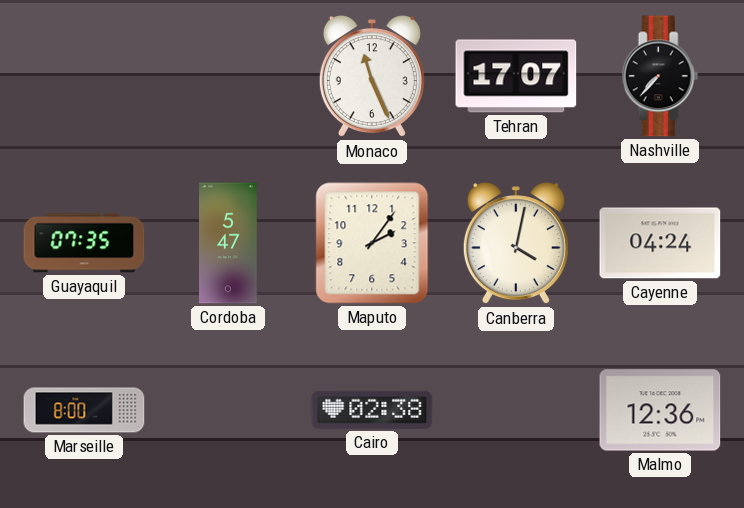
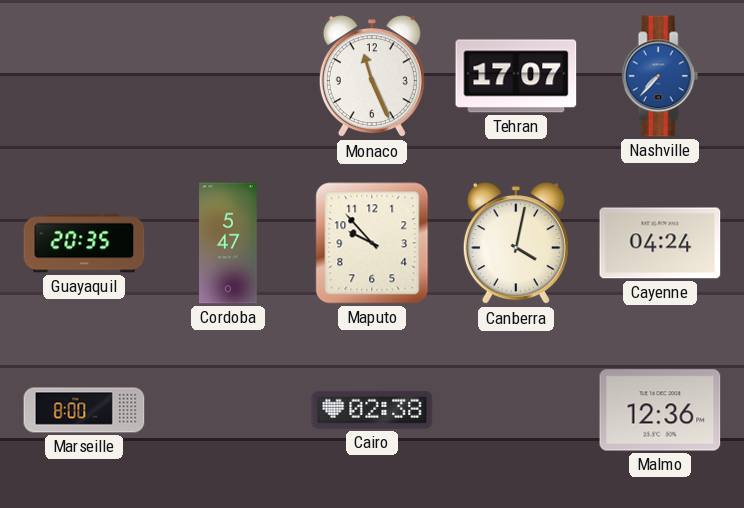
Nashville dial: black -> blue (660, 76)
Guayaquil: 07:35 -> 20:35 (84, 243)
Maputo: 2:06 -> 9:53 (372, 243)
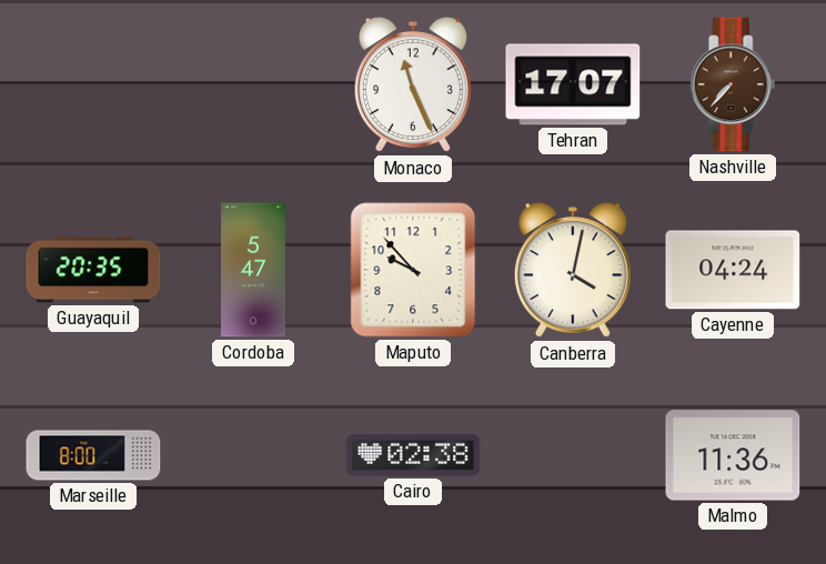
Nashville dial: blue -> brown (733, 84)
Malmo: 12:36 -> 11:36 (733, 455)
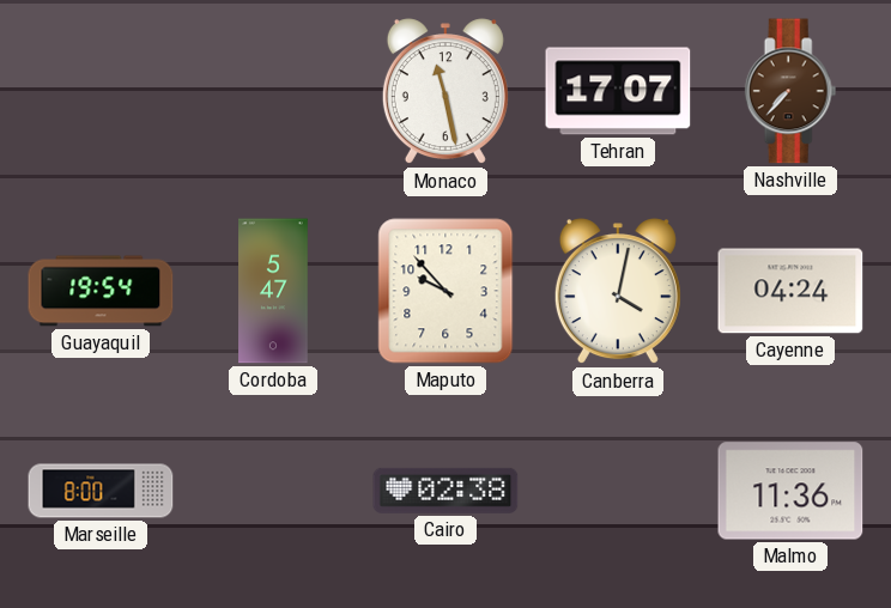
Monaco: 11:26 -> 11:28 (445, 92)
Guayaquil: 20:35 -> 19:54 (101, 291)
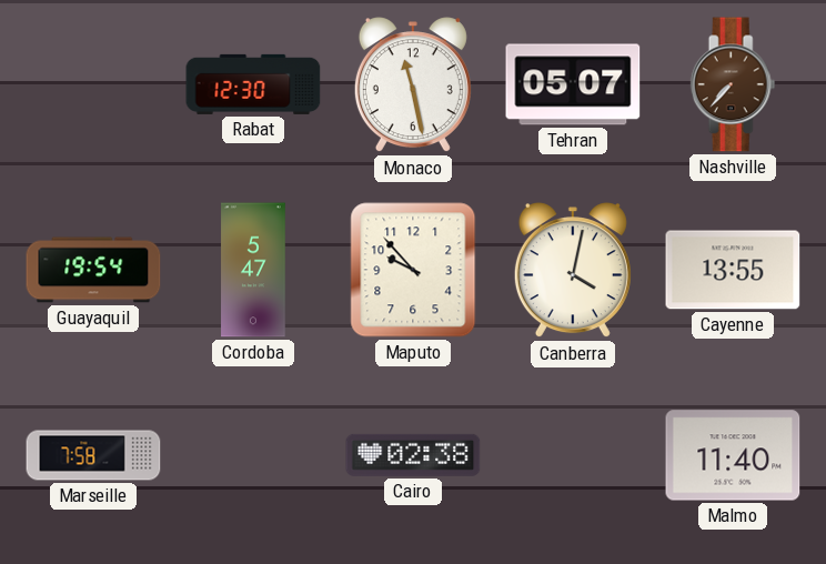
Rabat: none -> 12:30 (253, 84)
Tehran: 17:07 -> 05:07 (573, 84)
Cayenne: 04:24 -> 13:55 (733, 270)
Marseille: 8:00 -> 7:58 (93, 455)
Malmo: 11:36 -> 11:40 (733, 455)
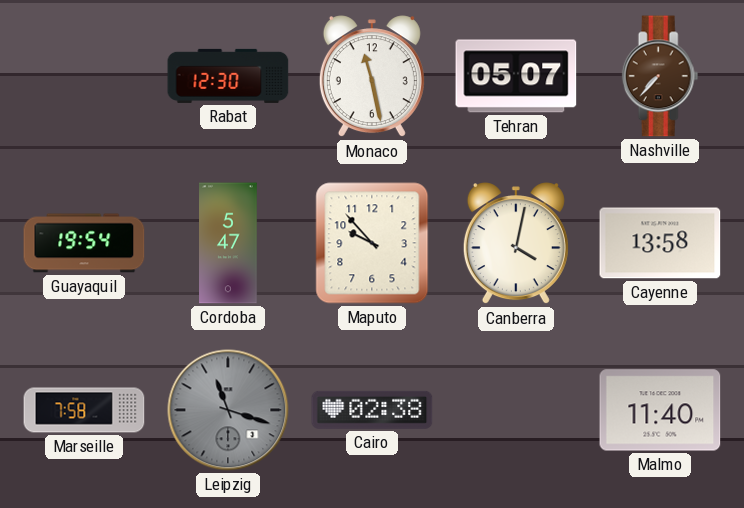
Cayenne: 13:55 -> 13:58 (660, 243)
Leipzig: none -> 11:18 (228, 410)
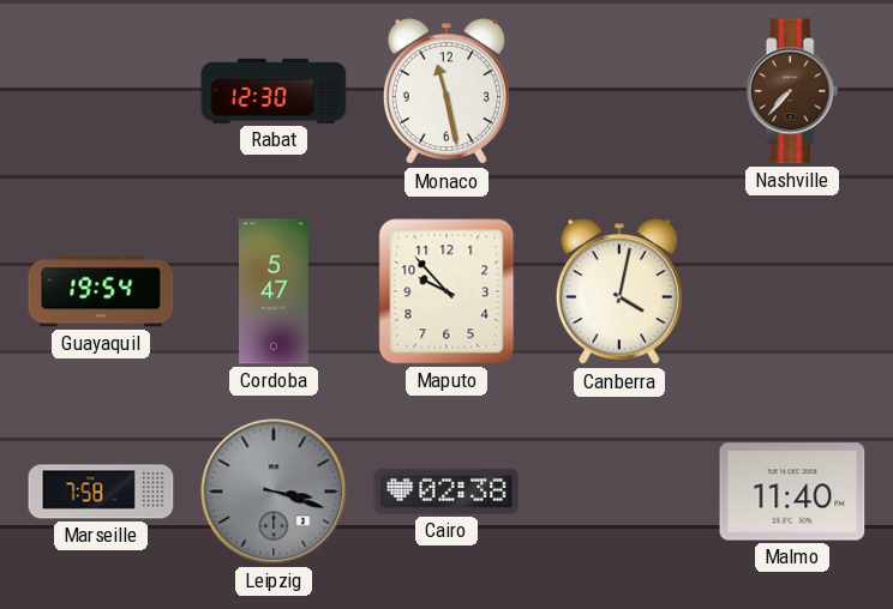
Tehran: 05:07 -> none (516, 76)
Cayenne: 13:58 -> none (660, 243)
Leipzig: 11:18 -> 3:18 (274, 492)
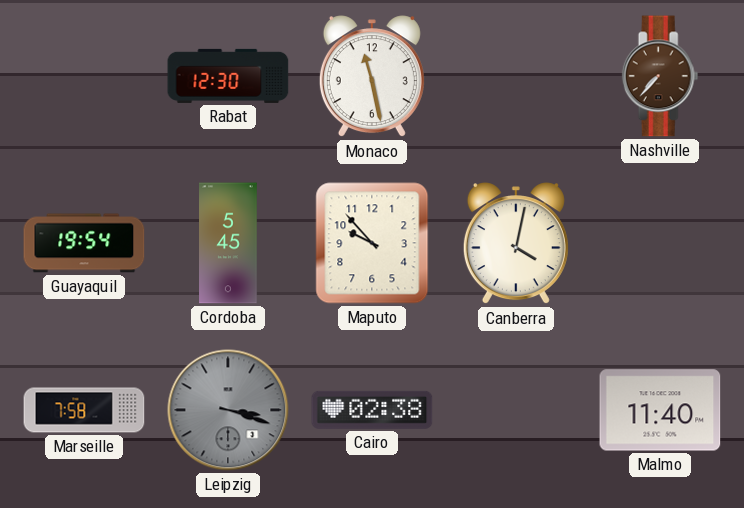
Cordoba: 5:47 -> 5:45 (228, 243)
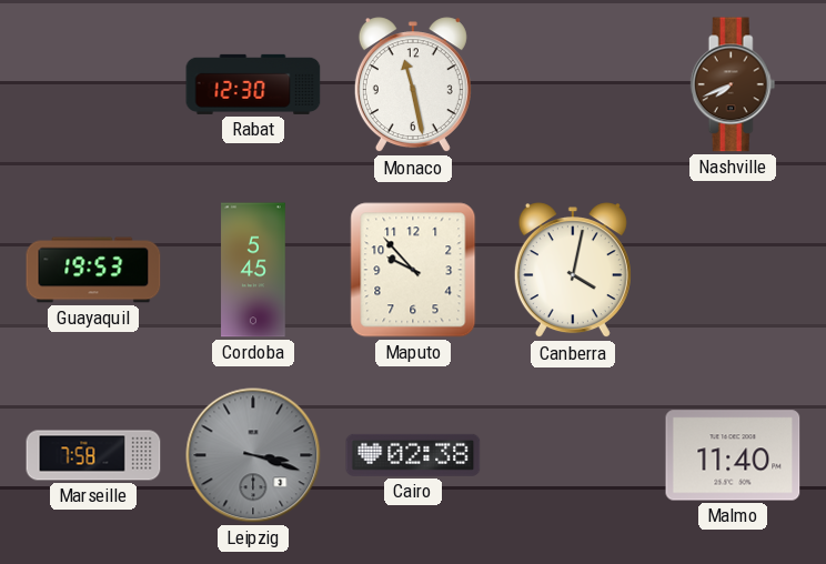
Nashville: 7:37 -> 7:41 (733, 84)
Guayaquil: 19:54 -> 19:53 (93, 270)
